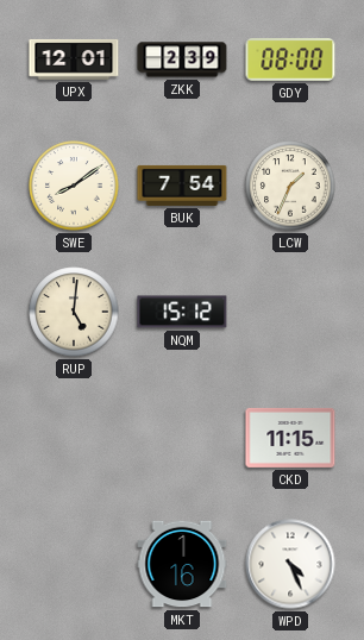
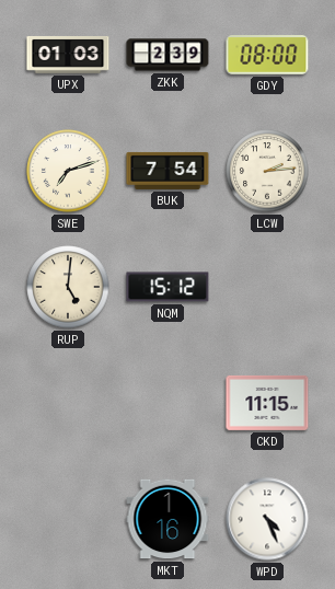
UPX: 12:01 -> 01:03 (68, 55)
SWE: 8:09 -> 7:12 (68, 171)
LCW: 1:34 -> 2:14 (267, 171)
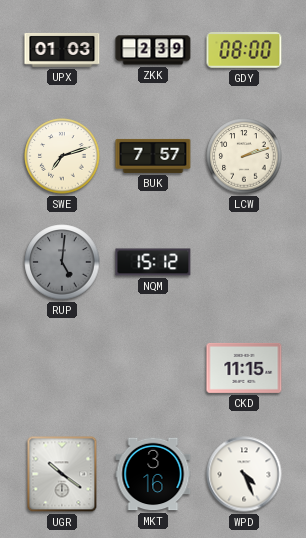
BUK: 7:54 -> 7:57 (153, 156)
LCW: 2:14 -> 2:12 (244, 156)
RUP dial: cream -> grey (62, 262)
UGR: none -> 10:21 (62, 474)
MKT: 1:16 -> 3:16 (153, 474)
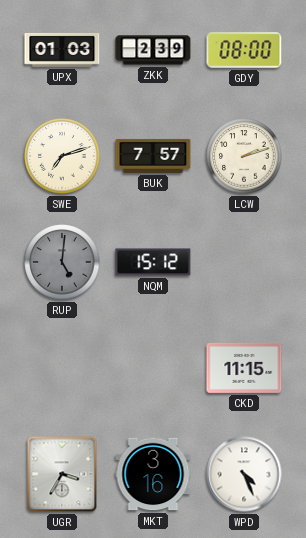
UGR: 10:21 -> 3:35 (62, 474)
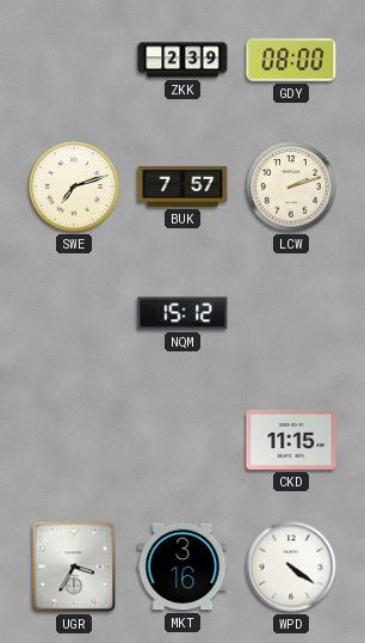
UPX: 01:03 -> none (62, 50)
RUP: 5:01 -> none (62, 262)
WPD: 4:26 -> 4:21 (291, 567)
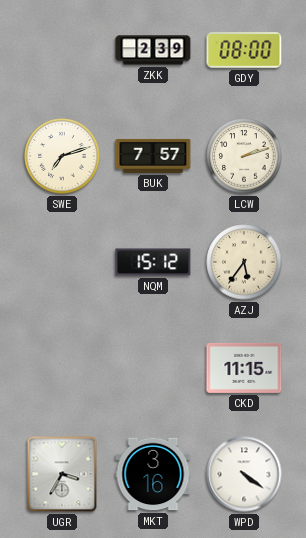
AZJ: none -> 5:36 (244, 262)
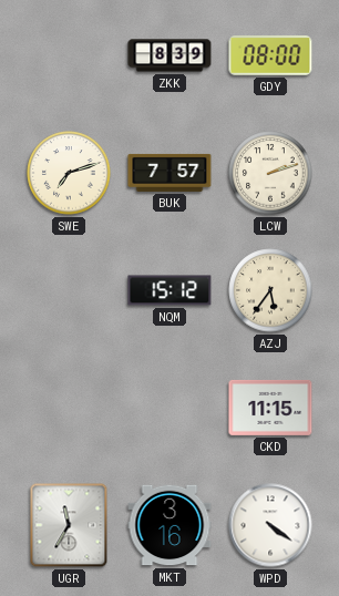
ZKK: 2:39 -> 8:39 (169, 55)
UGR: 3:35 -> 11:35 (69, 525)
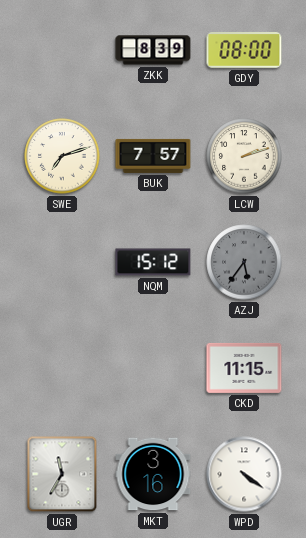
AZJ dial: cream -> grey (244, 262)
